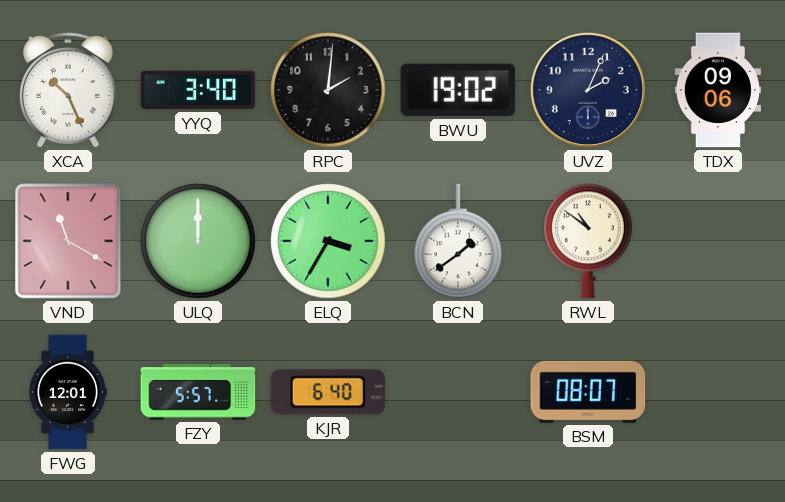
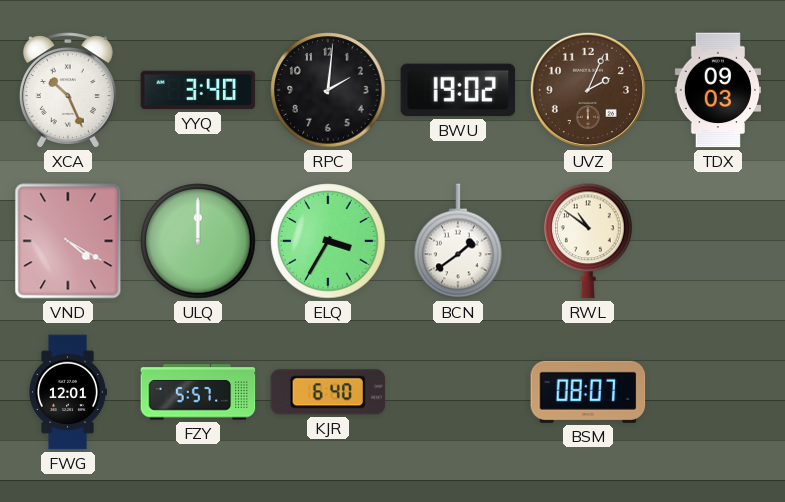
UVZ dial: navy -> brown (588, 90)
TDX: 09:06 -> 09:03 (717, 90)
VND: 11:20 -> 4:20 (68, 241)
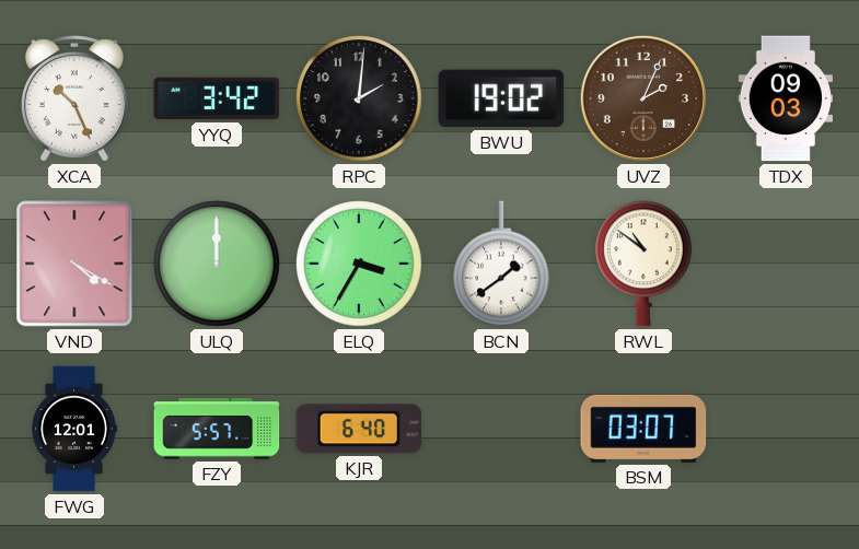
YYQ: 3:40 -> 3:42 (217, 98)
BSM: 08:07 -> 03:07 (643, 429)
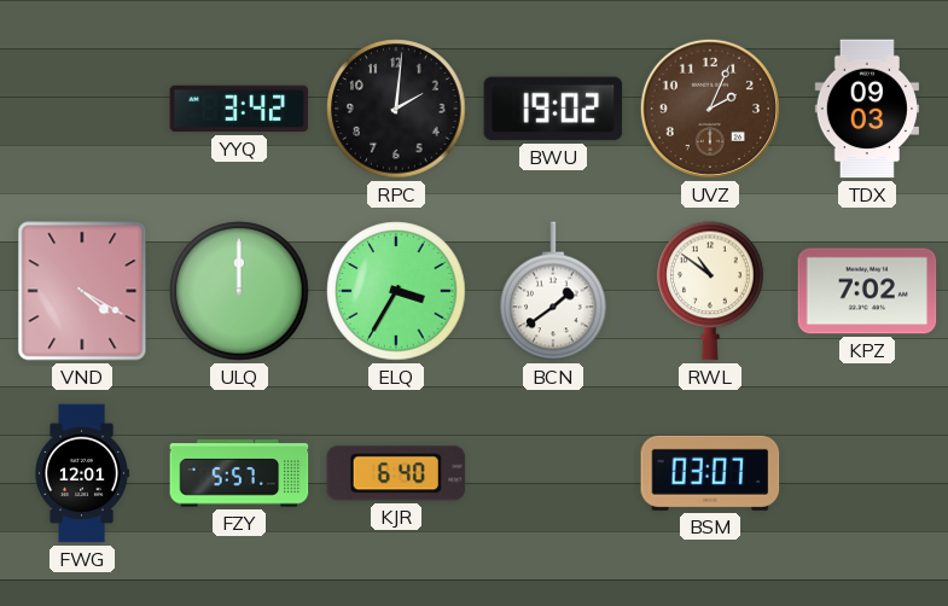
XCA: 10:26 -> none (74, 98)
KPZ: none -> 7:02 (867, 291)
